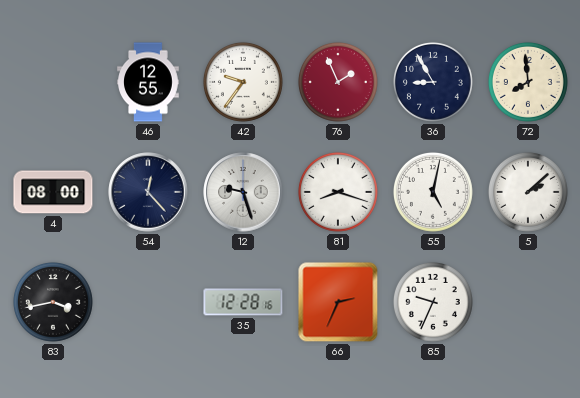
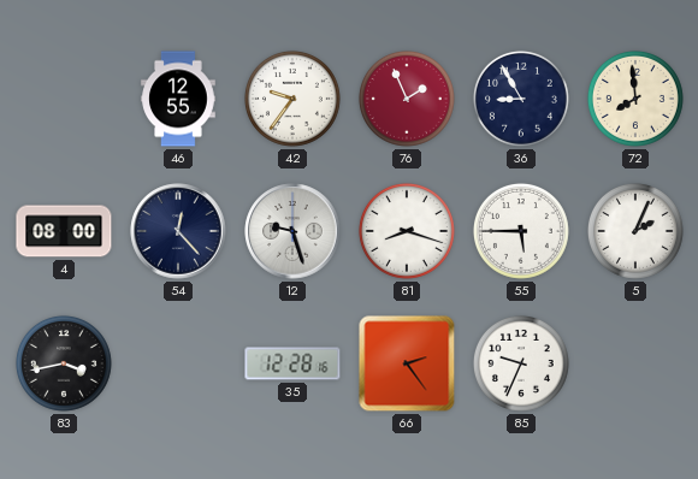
55: 5:02 -> 5:45 (521, 231)
5: 2:08 -> 2:04 (635, 231)
66: 2:34 -> 2:24 (407, 363)
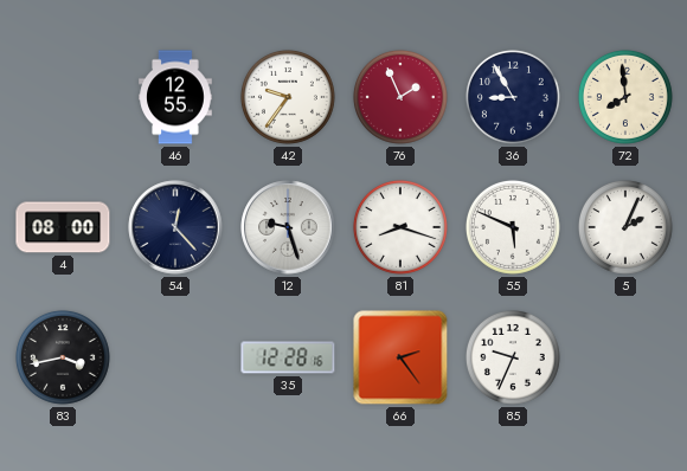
55: 5:45 -> 5:49 (513, 227)
